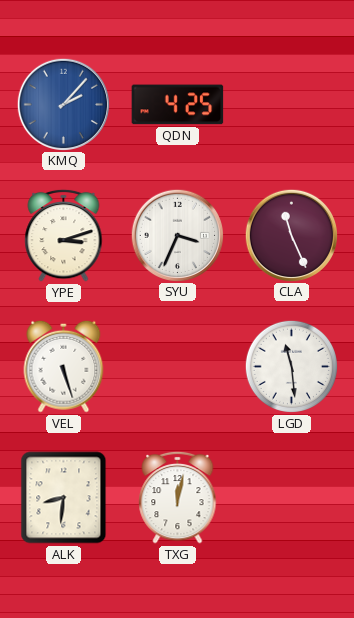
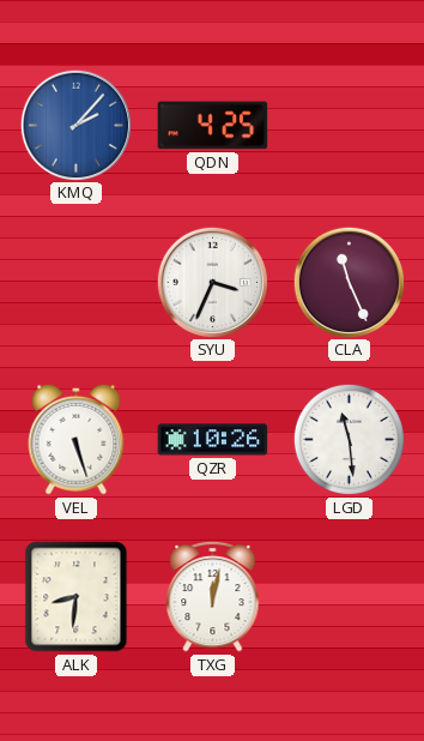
YPE: 3:12 -> none (64, 235)
QZR: none -> 10:26 (213, 440)
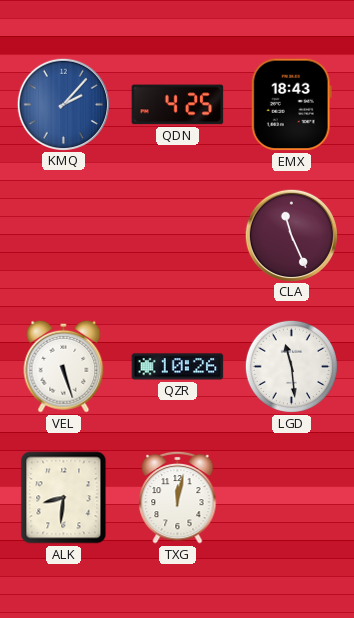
EMX: none -> 18:43 (291, 105)
SYU: 3:34 -> none (212, 282)
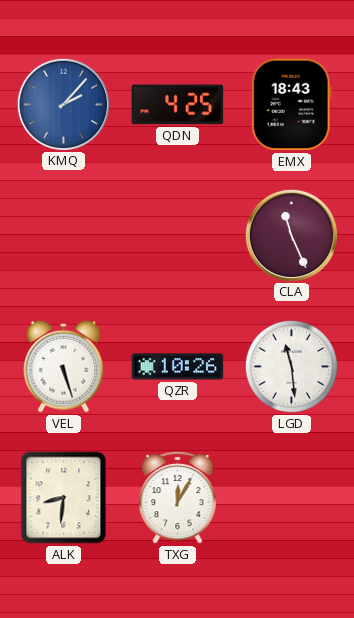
TXG: 12:02 -> 12:05 (178, 497)
